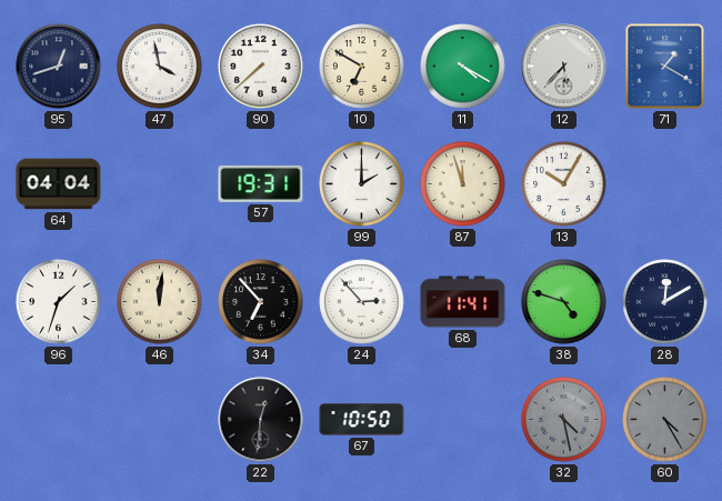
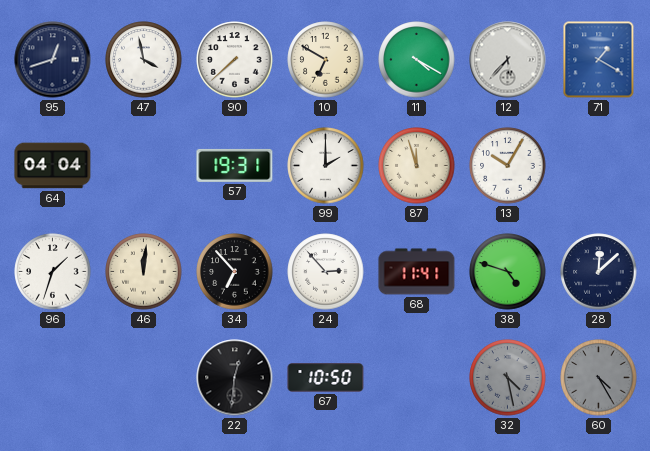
28: 12:10 -> 12:08 (599, 272)
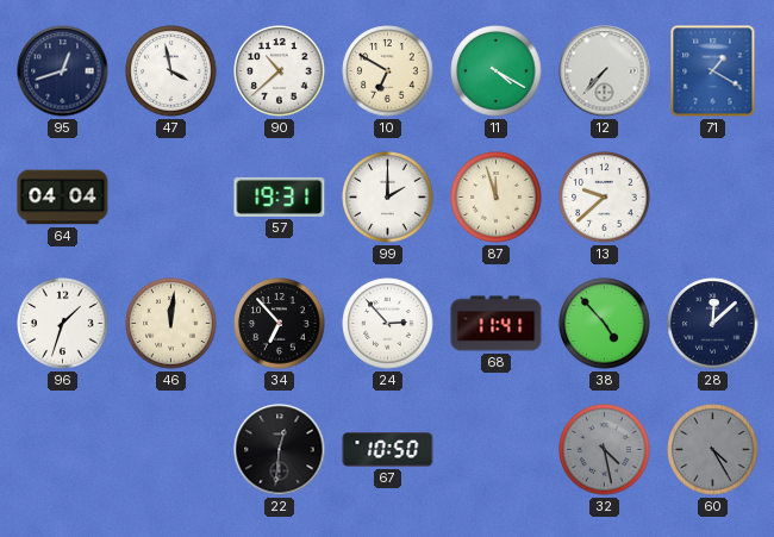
90: 7:38 -> 10:38 (280, 71)
12: 5:37 -> 7:37 (605, 71)
13: 10:05 -> 9:38 (605, 198)
38: 4:48 -> 4:53 (605, 324)
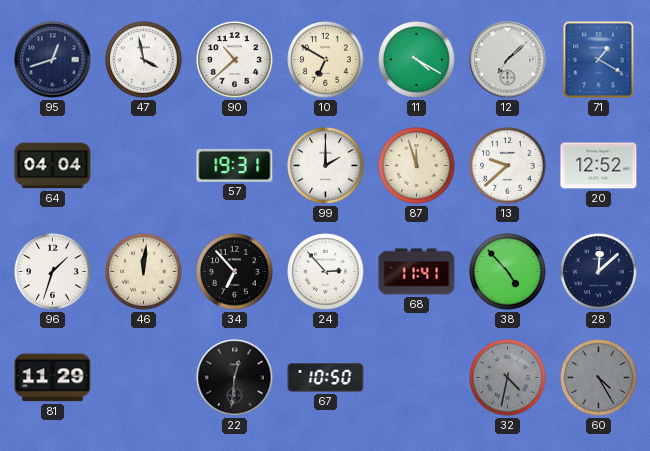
12: 7:37 -> 7:08 (508, 60)
20: none -> 12:52 (599, 166)
81: none -> 11:29 (53, 378)
32: 4:28 -> 4:32 (508, 378)
